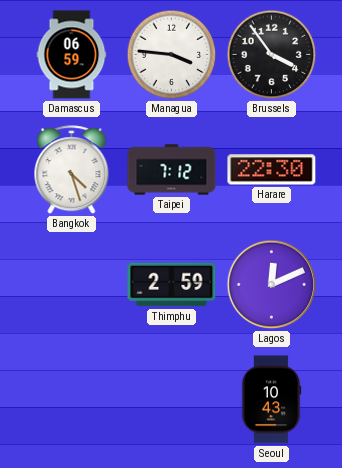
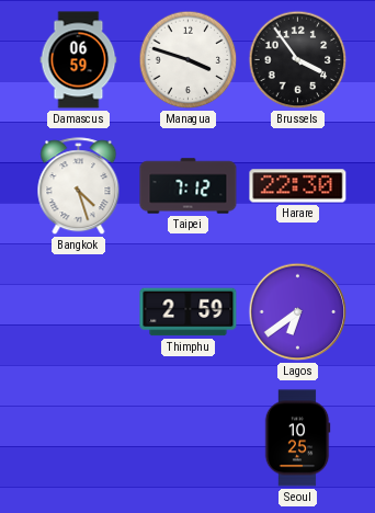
Managua: 3:46 -> 3:48 (189, 60)
Lagos: 12:11 -> 6:39 (298, 312)
Seoul: 10:43 -> 10:25 (297, 438)
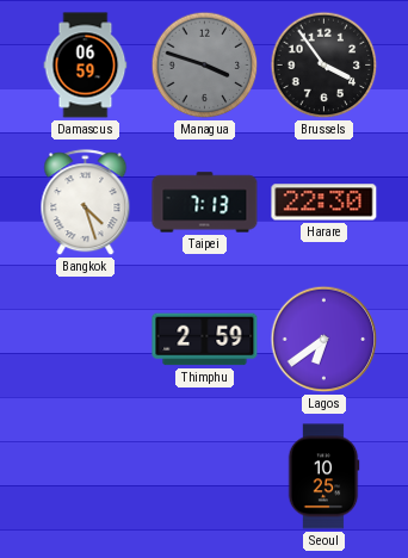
Managua dial: white -> grey (205, 66)
Taipei: 7:12 -> 7:13 (205, 203)
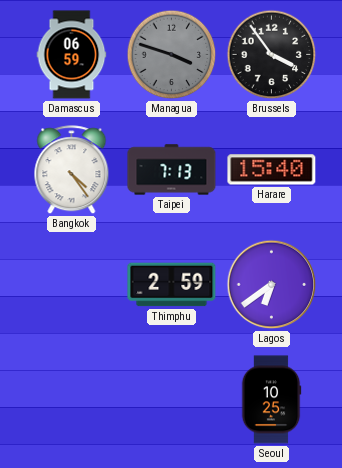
Bangkok: 4:27 -> 4:24 (72, 170)
Harare: 22:30 -> 15:40 (272, 170)
